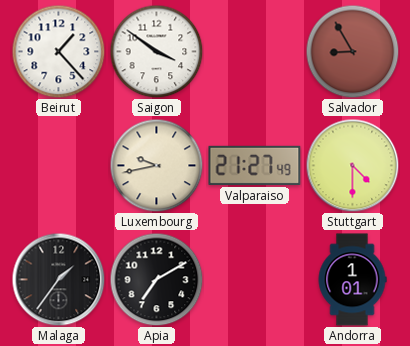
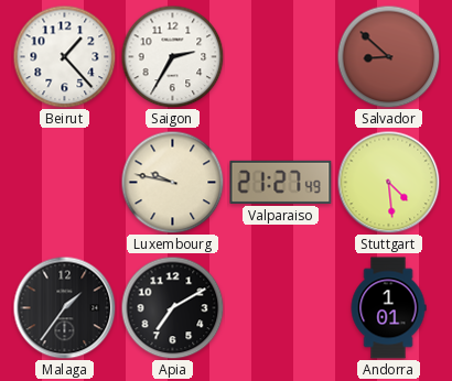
Saigon: 3:51 -> 2:35 (172, 56)
Salvador: 8:55 -> 8:52 (388, 56)
Luxembourg: 9:43 -> 9:47 (172, 182)
Stuttgart: 4:30 -> 4:29 (388, 182)
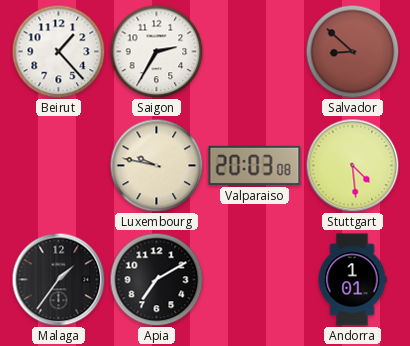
Valparaiso: 21:27 -> 20:03 (255, 165)
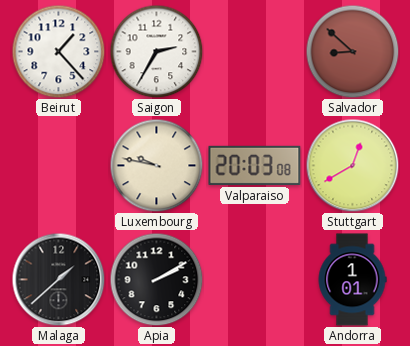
Stuttgart: 4:29 -> 12:40 (352, 165)
Malaga: 1:36 -> 1:38 (58, 279)
Apia: 7:10 -> 2:10 (156, 279)
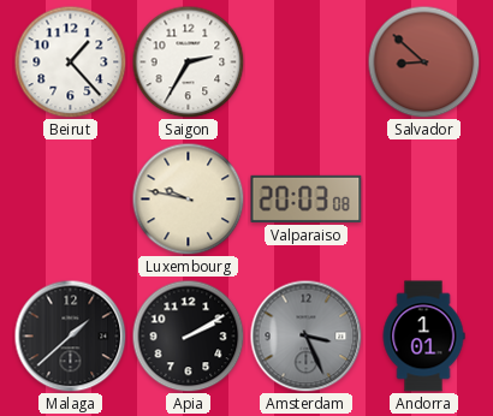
Stuttgart: 12:40 -> none (352, 165)
Amsterdam: none -> 3:26 (305, 335)
